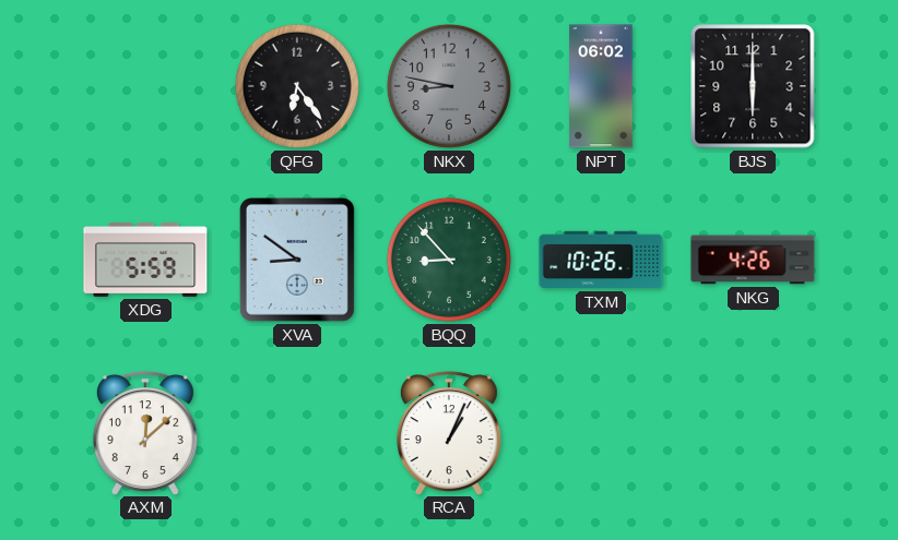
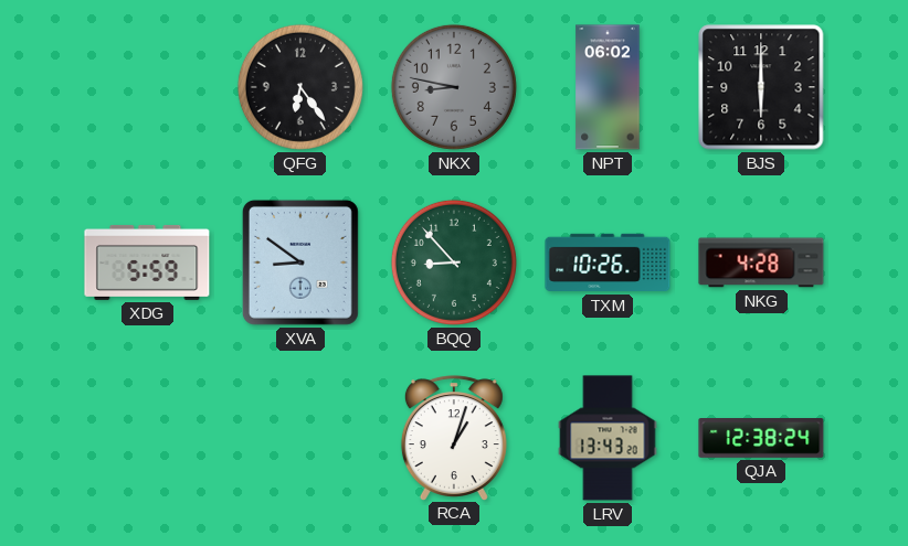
NKG: 4:26 -> 4:28 (761, 263)
AXM: 12:08 -> none (145, 433)
RCA: 1:04 -> 1:03 (454, 438)
LRV: none -> 13:43 (608, 438)
QJA: none -> 12:38 (761, 439)
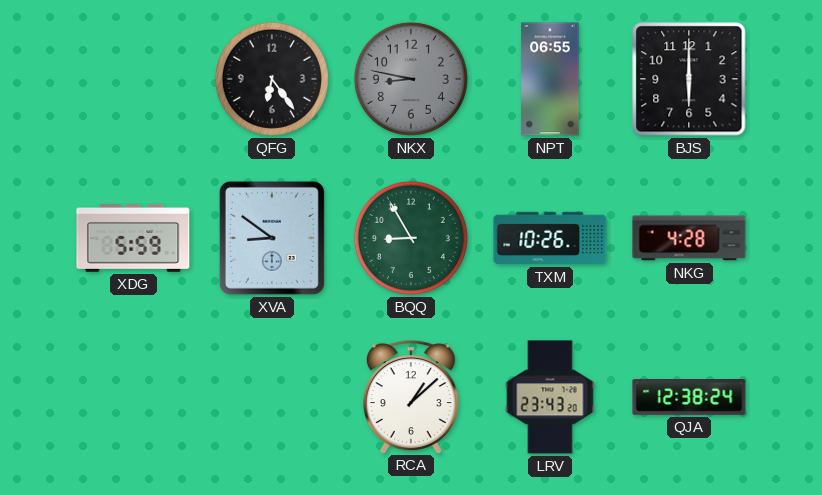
NPT: 06:02 -> 06:55 (550, 79)
BQQ: 8:53 -> 8:55 (411, 238)
RCA: 1:03 -> 1:08 (411, 397)
LRV: 13:43 -> 23:43 (550, 397)
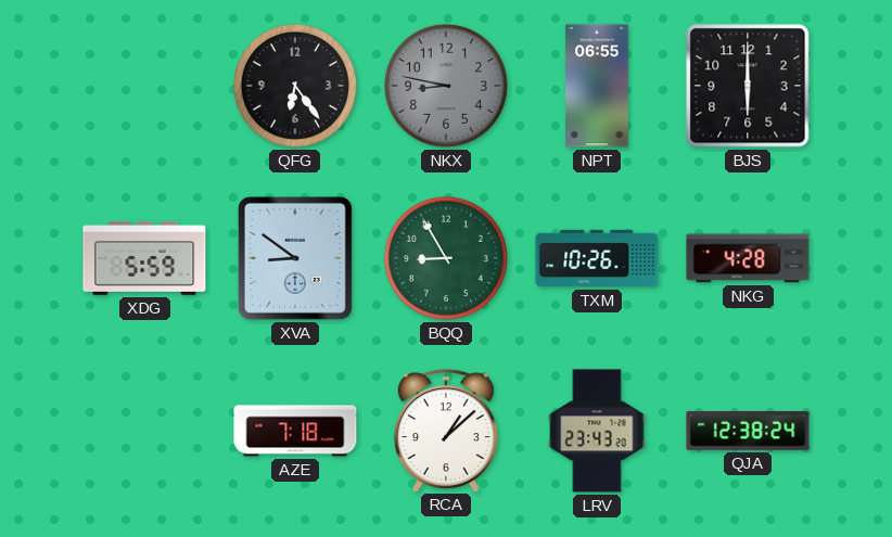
AZE: none -> 7:18 (295, 431)
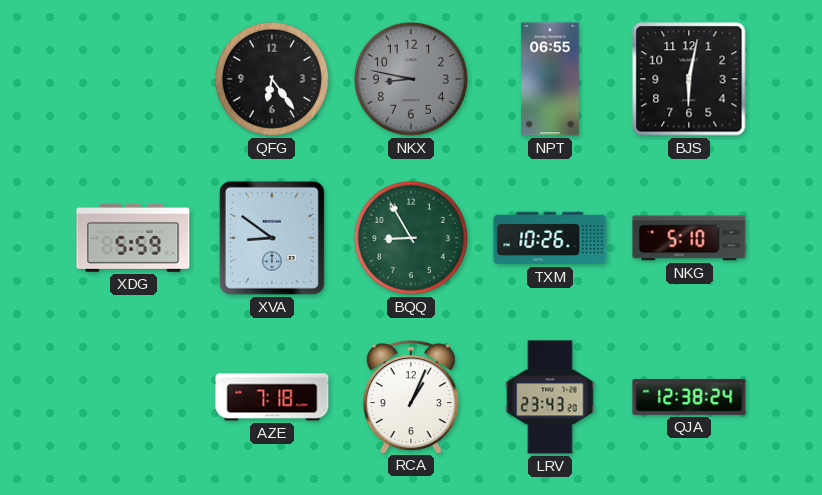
BJS: 6:00 -> 6:02 (689, 79)
NKG: 4:28 -> 5:10 (689, 238)
RCA: 1:08 -> 1:04 (411, 397)
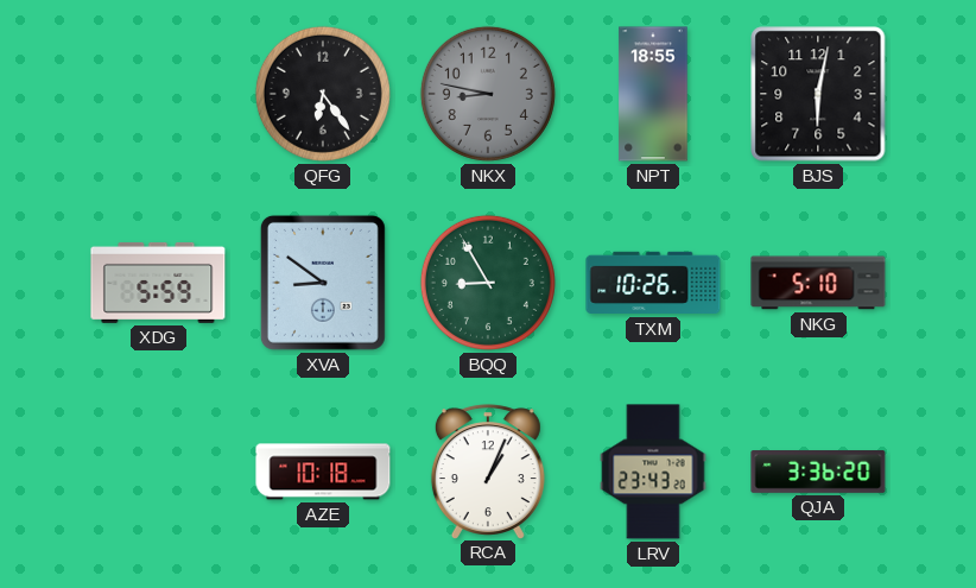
NPT: 06:55 -> 18:55 (653, 94)
AZE: 7:18 -> 10:18 (323, 472)
QJA: 12:38 -> 3:36 (818, 473)
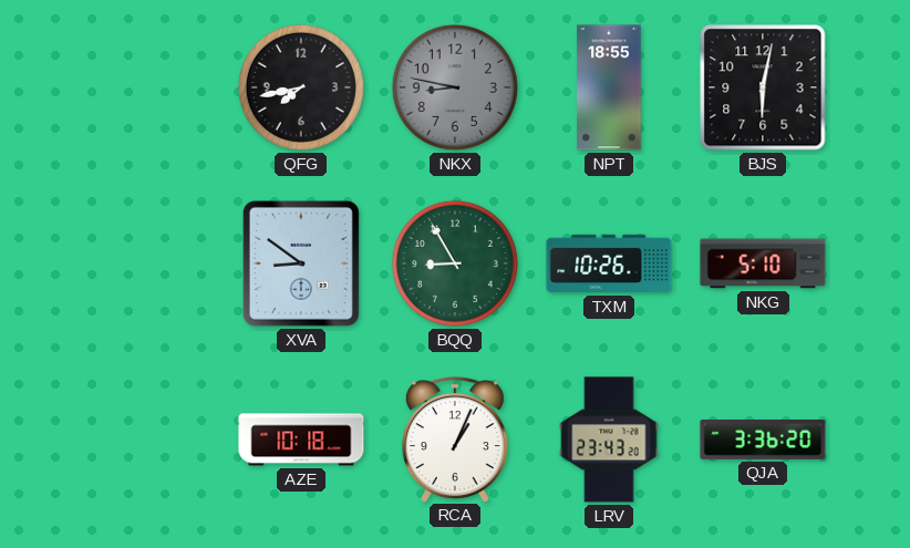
QFG: 6:24 -> 7:43 (301, 87)
XDG: 5:59 -> none (158, 283)
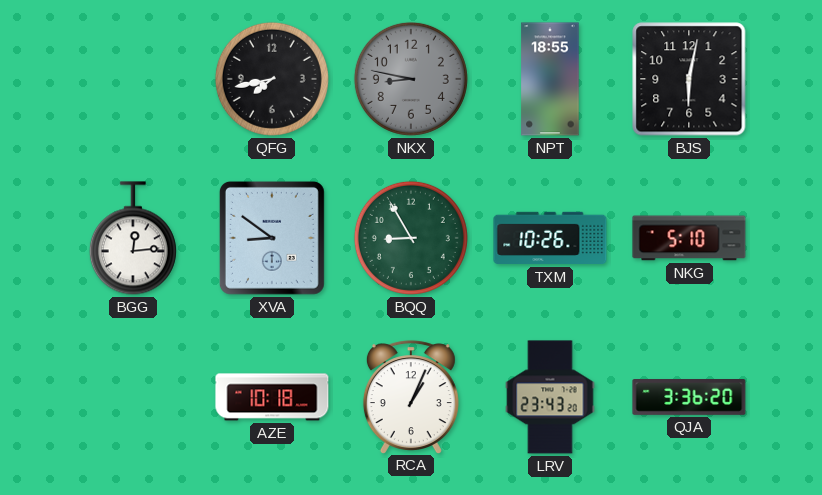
BGG: none -> 12:14 (133, 238)
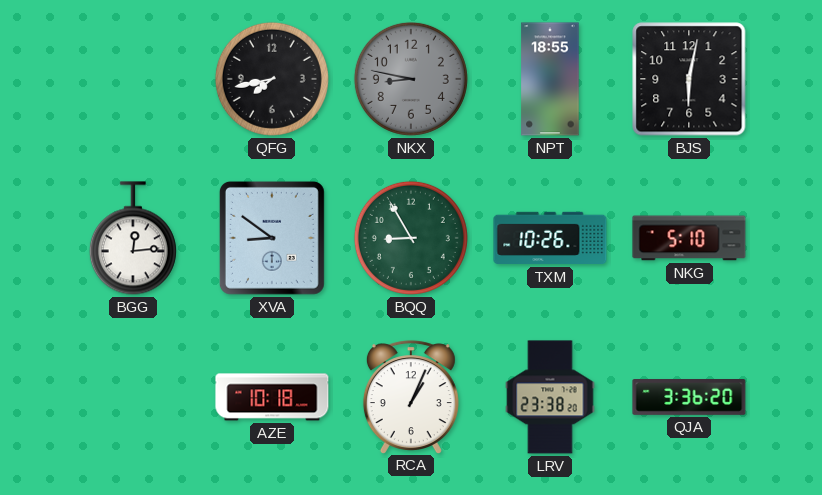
LRV: 23:43 -> 23:38 (550, 397)
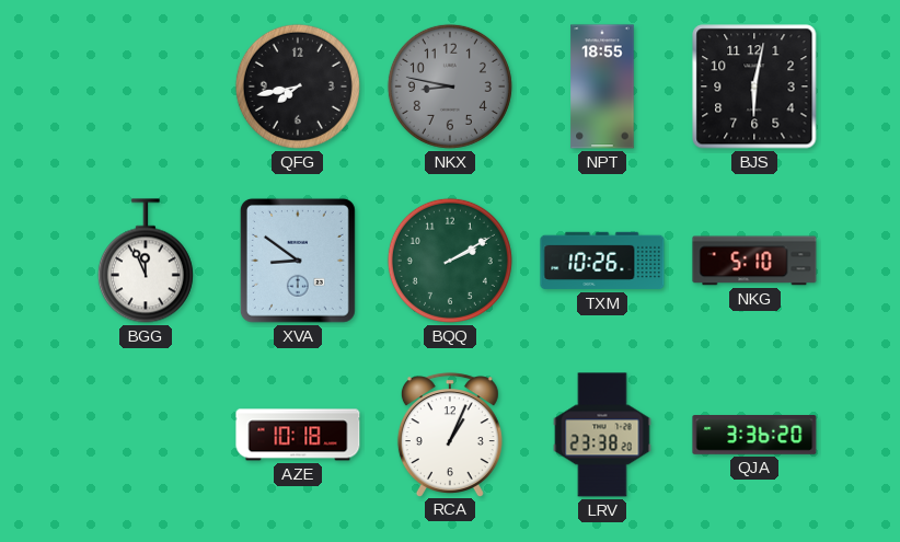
BGG: 12:14 -> 11:56 (146, 261)
BQQ: 8:55 -> 2:10 (450, 261)
